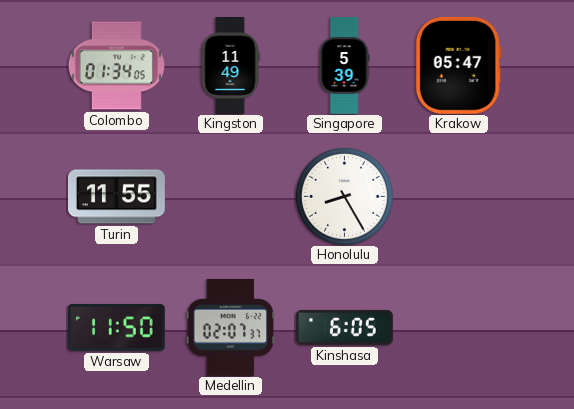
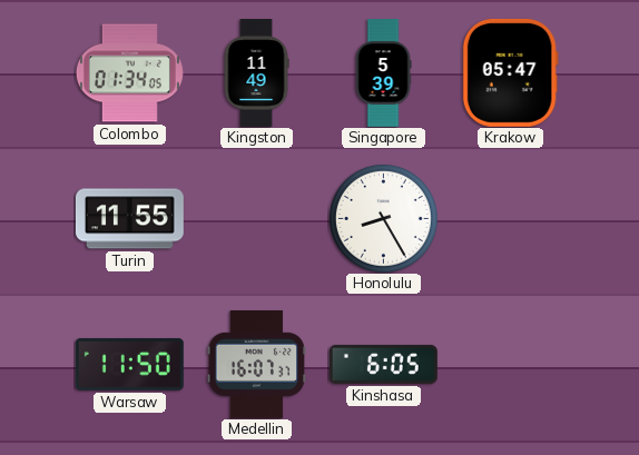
Medellin: 02:07 -> 16:07 (257, 364)
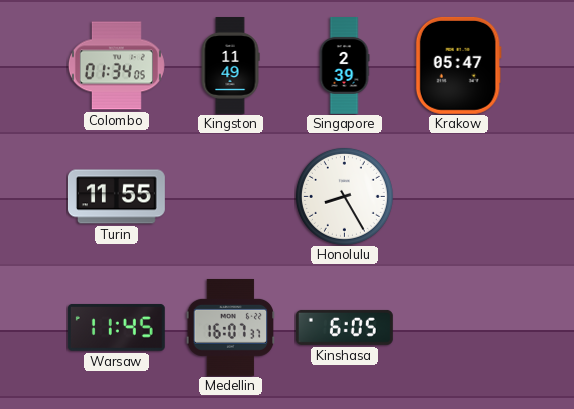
Singapore: 5:39 -> 2:39 (344, 66)
Warsaw: 11:50 -> 11:45 (116, 327)
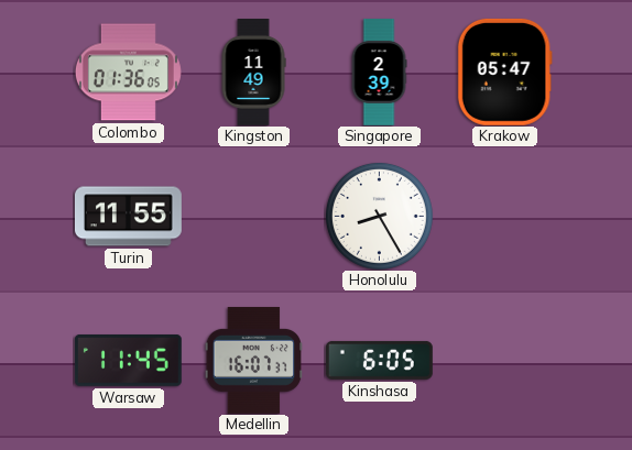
Colombo: 01:34 -> 01:36 (128, 73)
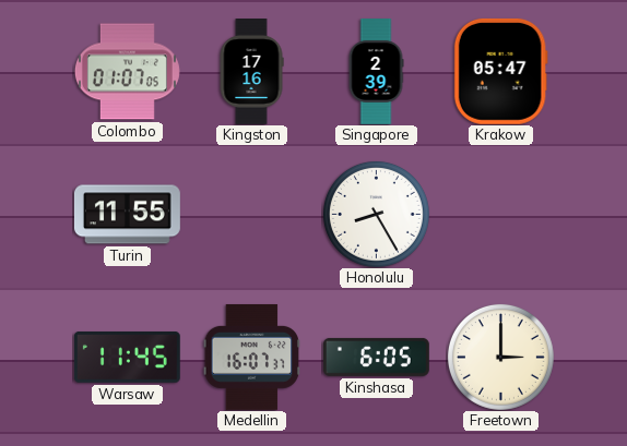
Colombo: 01:36 -> 01:07 (127, 72)
Kingston: 11:49 -> 17:16 (251, 72)
Freetown: none -> 3:00 (500, 357)
